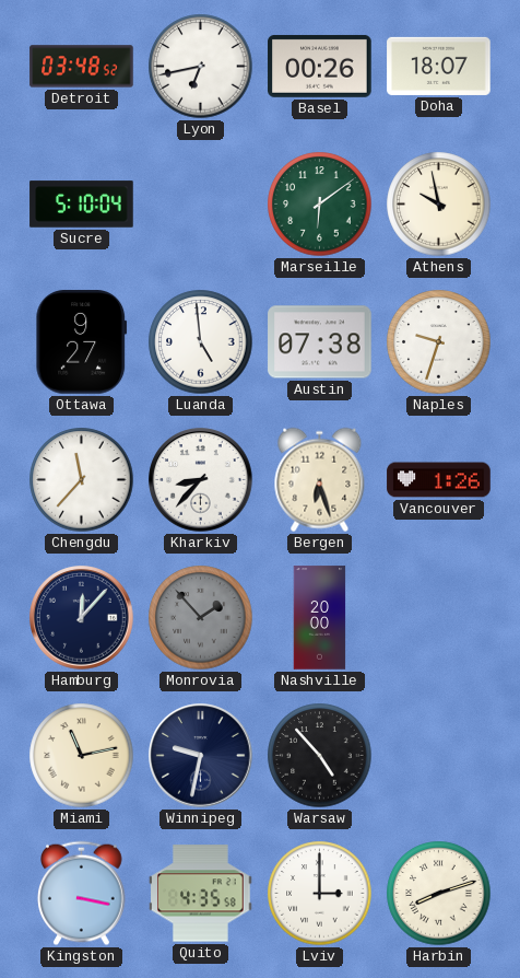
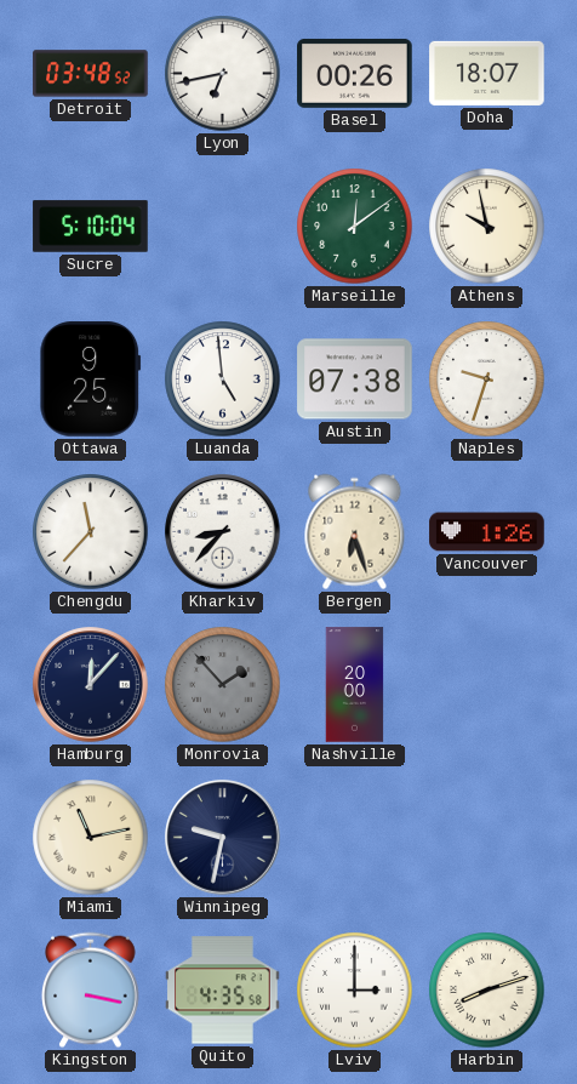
Marseille: 6:09 -> 12:09 (355, 227)
Ottawa: 9:27 -> 9:25 (91, 380)
Warsaw: 4:53 -> none (320, 756)
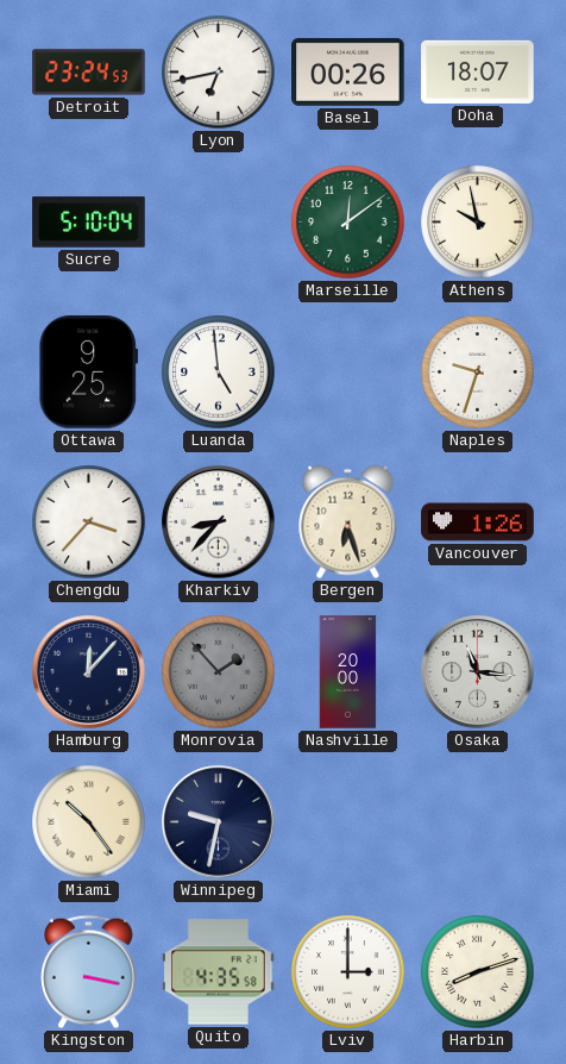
Detroit: 03:48 -> 23:24 (89, 73)
Austin: 07:38 -> none (355, 380)
Chengdu: 11:37 -> 3:37 (89, 522)
Osaka: none -> 11:16 (478, 672)
Miami: 11:13 -> 10:24 (89, 822)
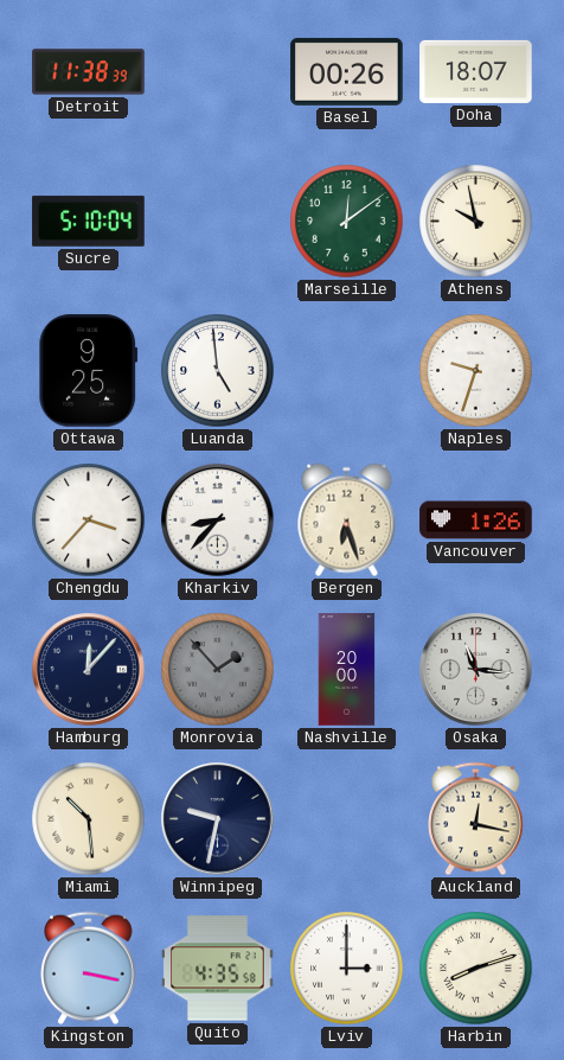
Detroit: 23:24 -> 11:38 (89, 72)
Lyon: 6:43 -> none (219, 73)
Miami: 10:24 -> 10:29 (89, 819)
Auckland: none -> 12:17 (476, 819)
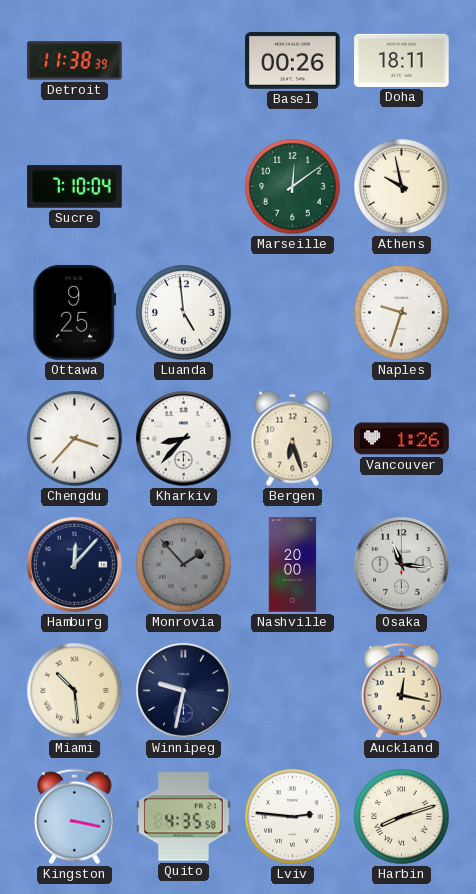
Doha: 18:07 -> 18:11 (402, 60)
Sucre: 5:10 -> 7:10 (75, 187)
Lviv: 3:00 -> 2:46 (293, 817)
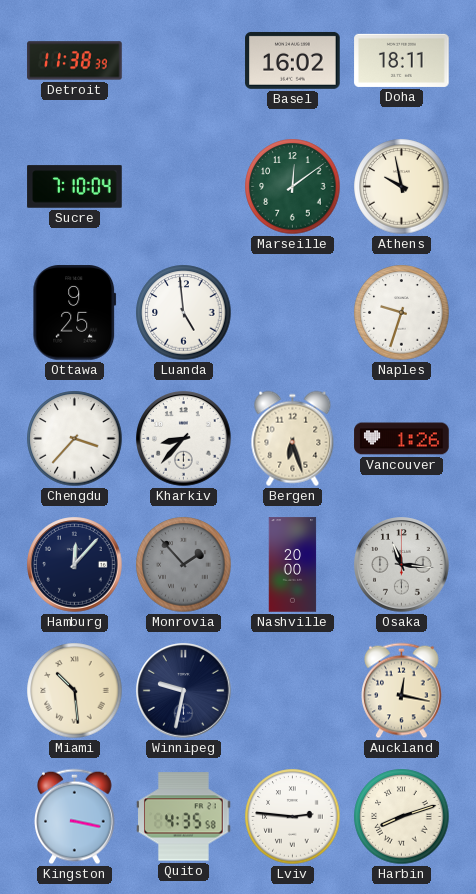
Basel: 00:26 -> 16:02 (293, 60)
